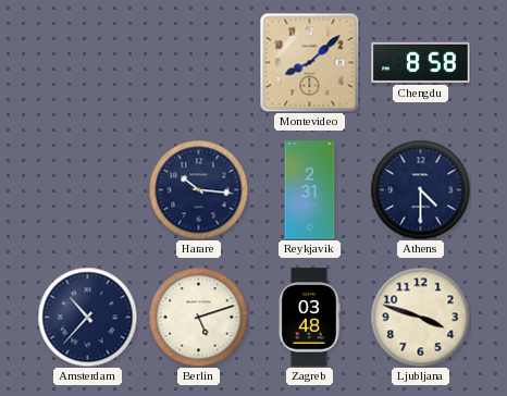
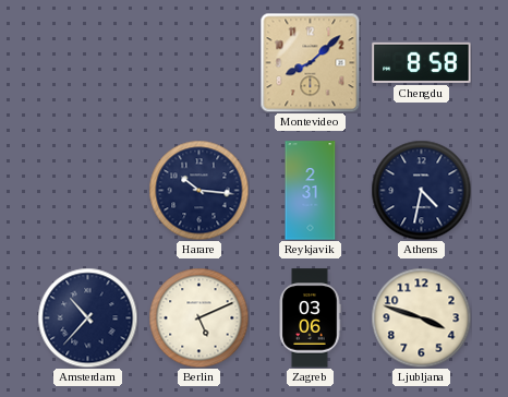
Athens: 4:30 -> 4:32 (421, 190)
Berlin: 5:12 -> 5:11 (198, 317)
Zagreb: 03:48 -> 03:06 (310, 318)
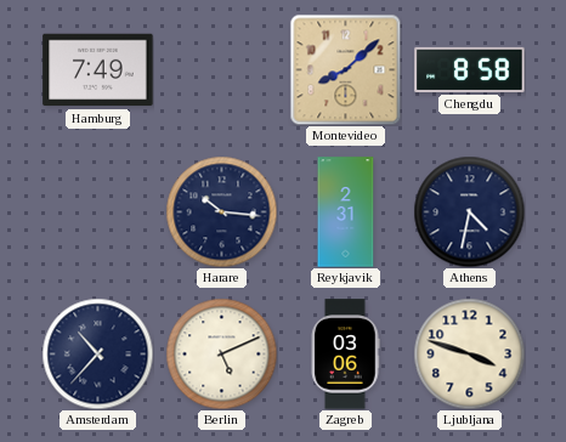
Hamburg: none -> 7:49 (98, 70)
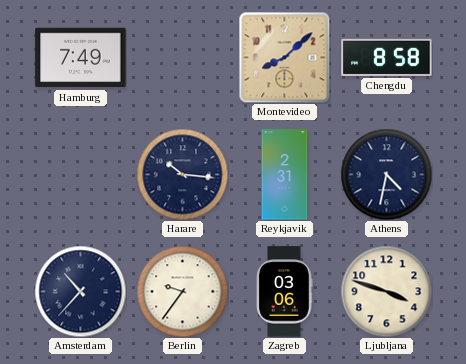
Berlin: 5:11 -> 9:36 (182, 291)
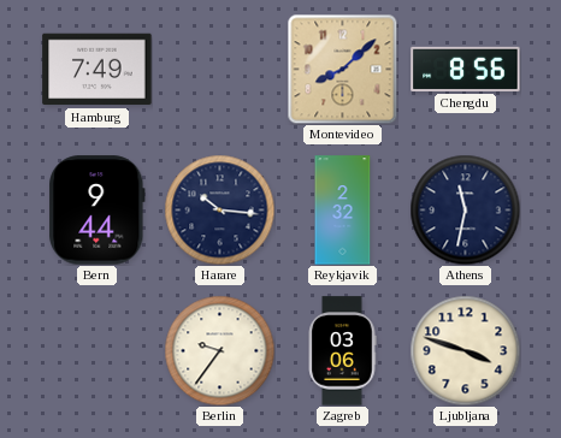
Chengdu: 8:58 -> 8:56 (466, 69)
Bern: none -> 9:44 (98, 211)
Reykjavik: 2:31 -> 2:32 (343, 211)
Athens: 4:32 -> 11:32 (465, 209)
Amsterdam: 10:37 -> none (80, 291)
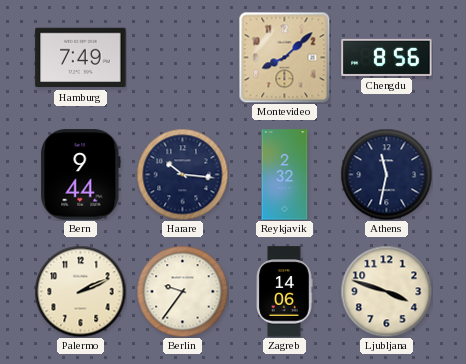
Palermo: none -> 2:11 (80, 291)
Zagreb: 03:06 -> 14:06 (284, 292)
